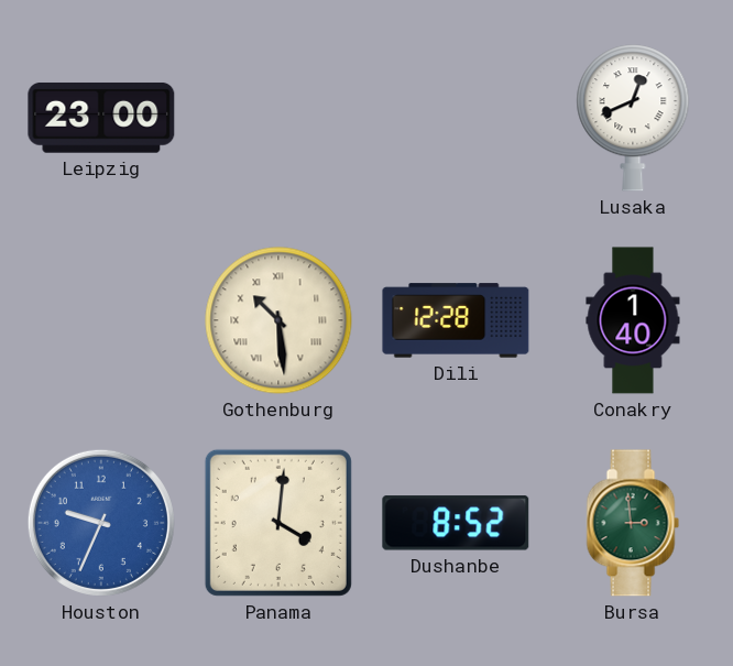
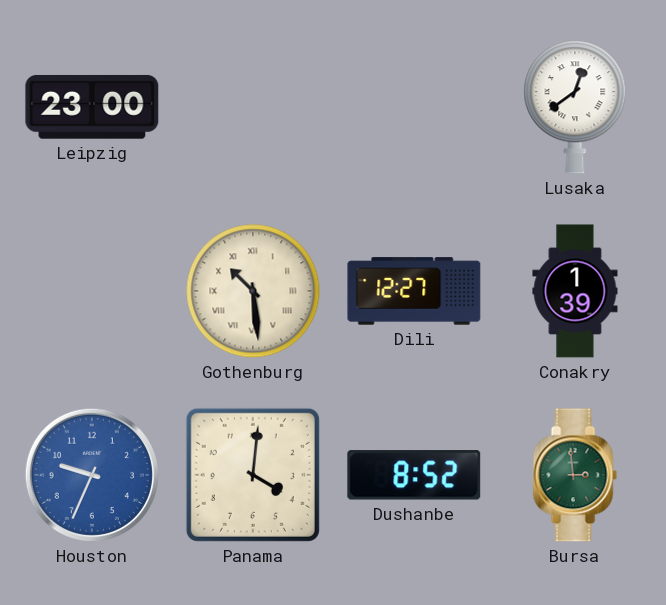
Lusaka: 12:41 -> 12:39 (575, 107)
Dili: 12:28 -> 12:27 (414, 291)
Conakry: 1:40 -> 1:39 (575, 291)
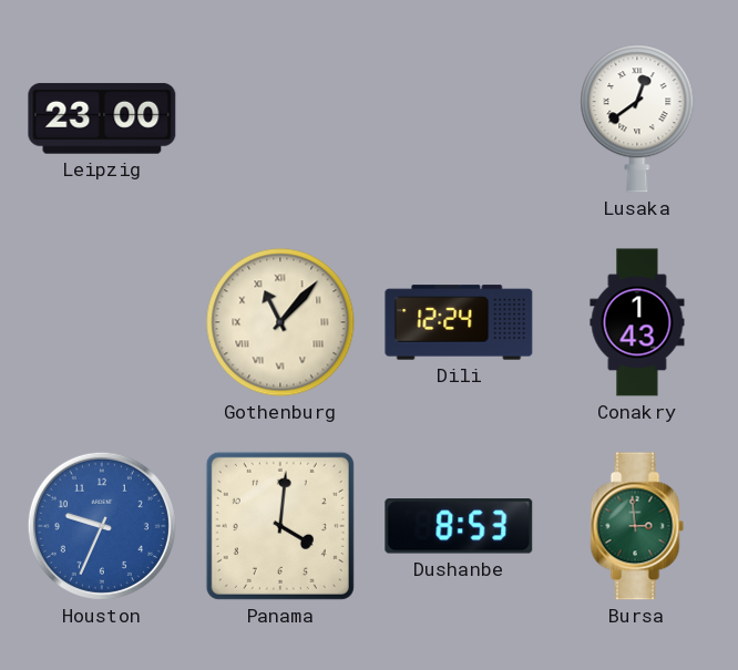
Gothenburg: 10:29 -> 11:07 (280, 322)
Dili: 12:27 -> 12:24 (459, 322)
Conakry: 1:39 -> 1:43 (637, 322)
Dushanbe: 8:52 -> 8:53 (459, 526)
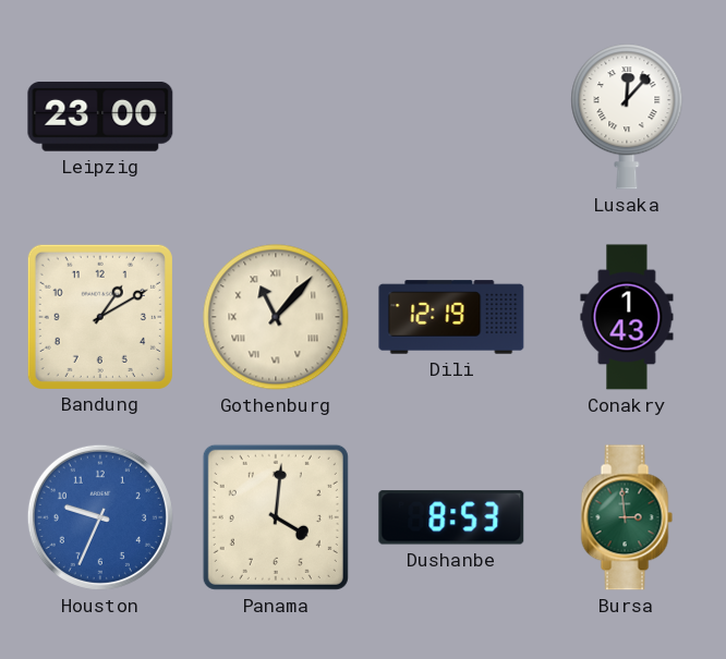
Lusaka: 12:39 -> 12:07 (627, 117)
Bandung: none -> 1:10 (100, 317)
Dili: 12:24 -> 12:19 (451, 317)
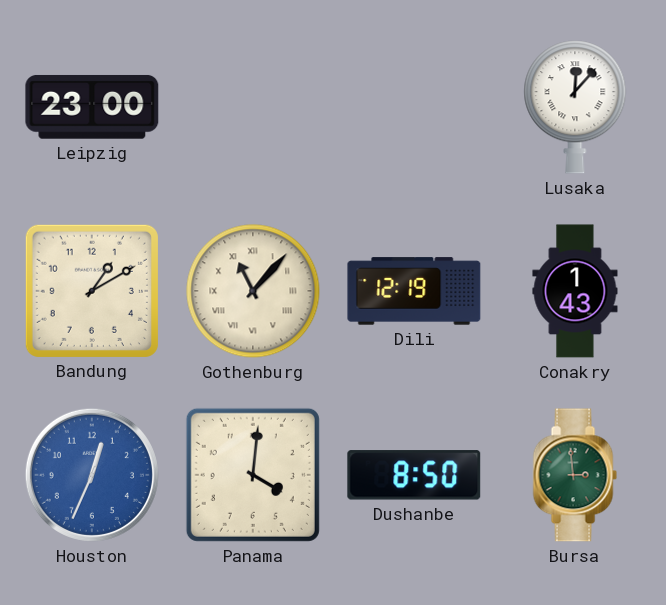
Houston: 9:34 -> 12:34 (92, 475)
Dushanbe: 8:53 -> 8:50 (414, 475)
